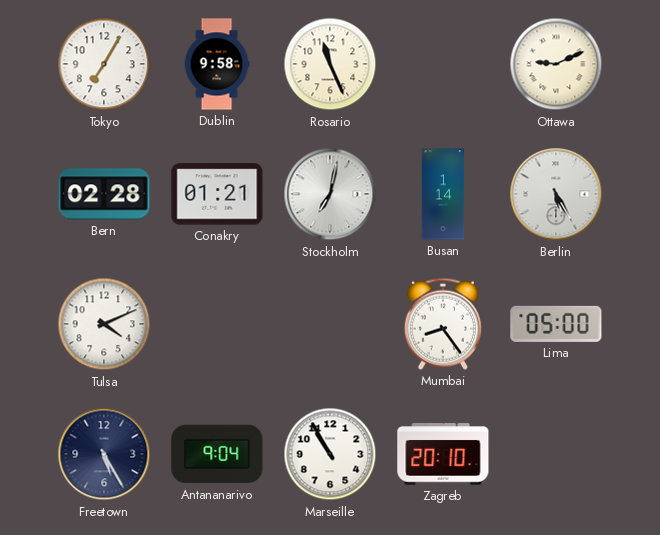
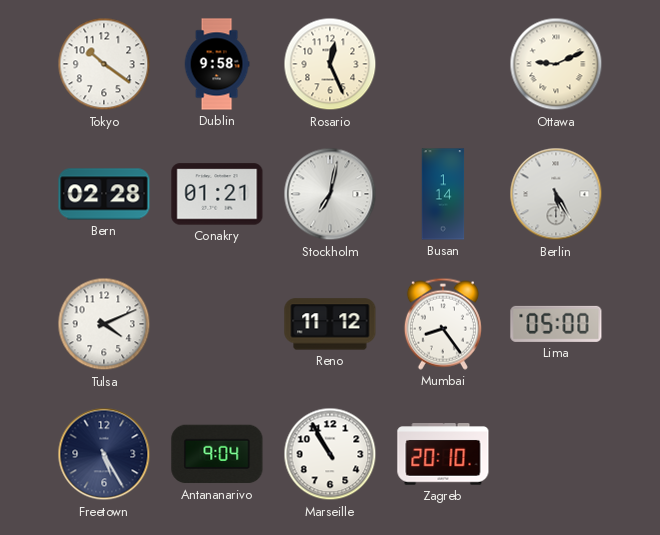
Tokyo: 7:05 -> 10:21 (104, 64)
Rosario: 11:26 -> 12:26 (330, 64)
Reno: none -> 11:12 (330, 324)
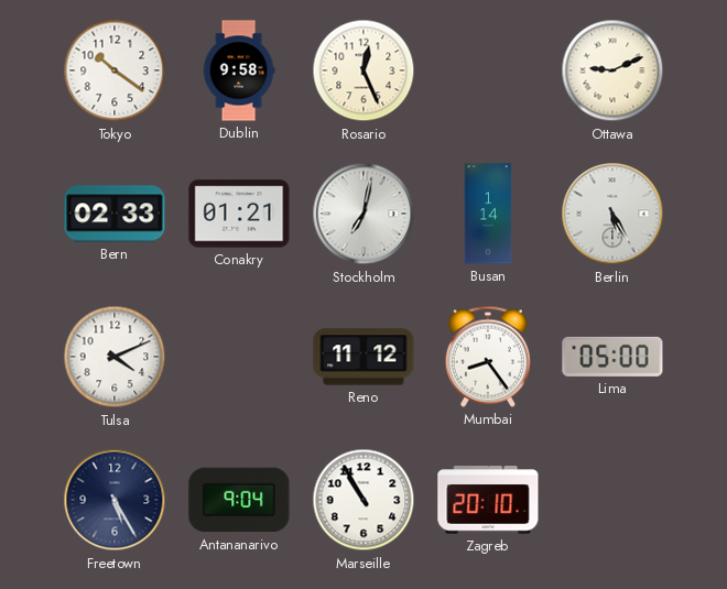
Bern: 02:28 -> 02:33 (115, 214)
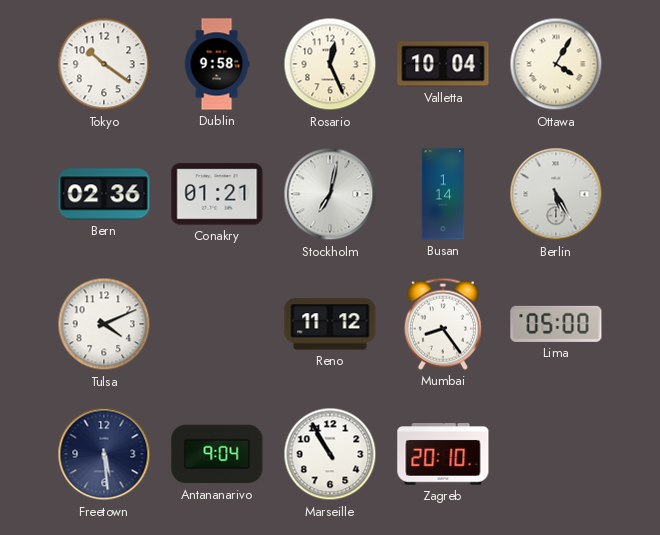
Valletta: none -> 10:04 (443, 64)
Ottawa: 9:11 -> 4:05 (556, 64)
Bern: 02:33 -> 02:36 (104, 194)
Freetown: 5:25 -> 5:29 (104, 454)
